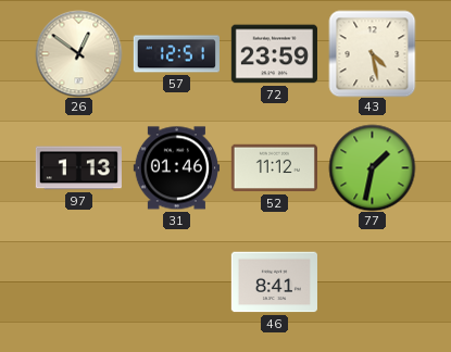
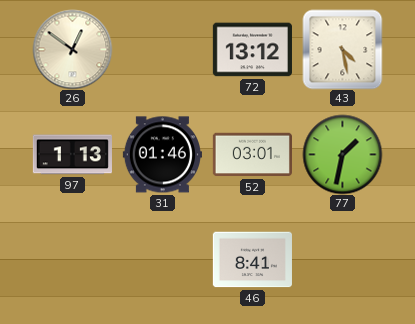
57: 12:51 -> none (176, 54)
72: 23:59 -> 13:12 (252, 50)
52: 11:12 -> 03:01 (252, 155)
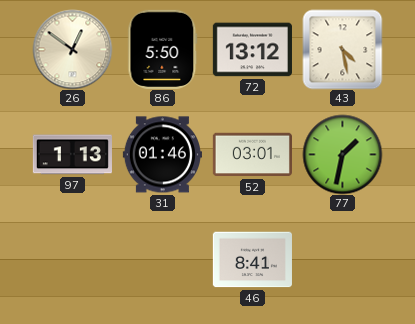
86: none -> 5:50 (163, 49)
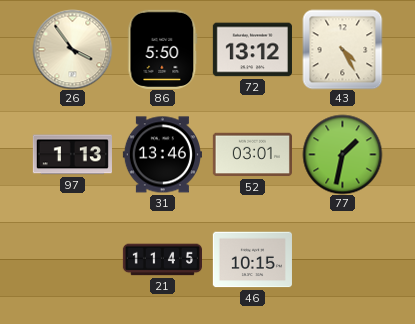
26: 12:51 -> 3:54 (72, 49)
43: 4:28 -> 4:25 (342, 49)
31: 01:46 -> 13:46 (162, 155)
21: none -> 11:45 (162, 260)
46: 8:41 -> 10:15 (252, 260)
